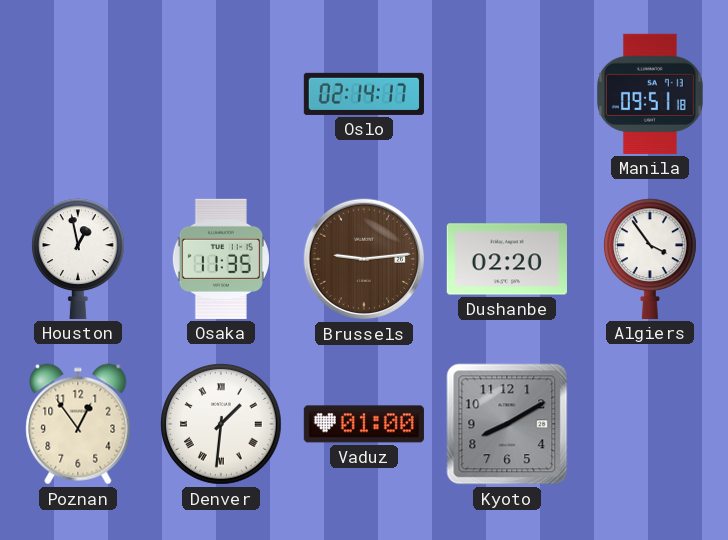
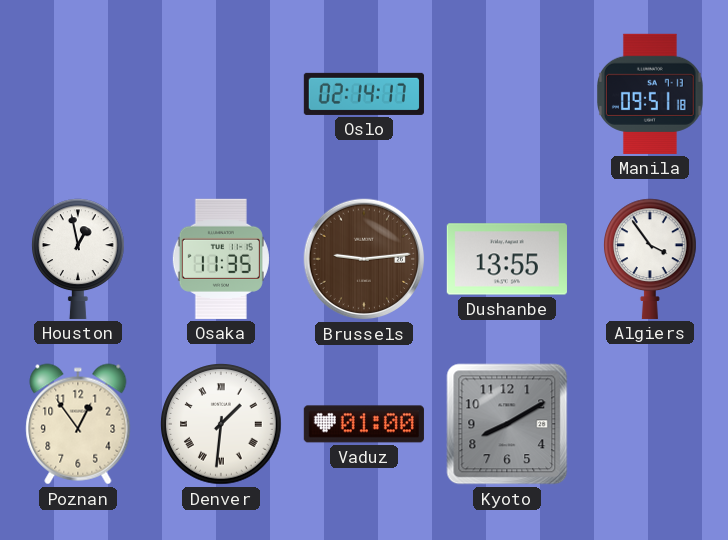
Dushanbe: 02:20 -> 13:55 (507, 259)
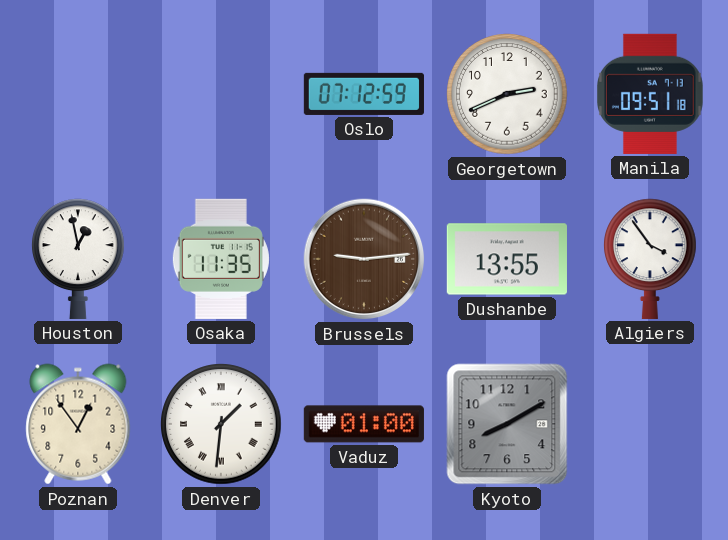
Oslo: 02:14 -> 07:12 (364, 94)
Georgetown: none -> 2:41 (507, 94)
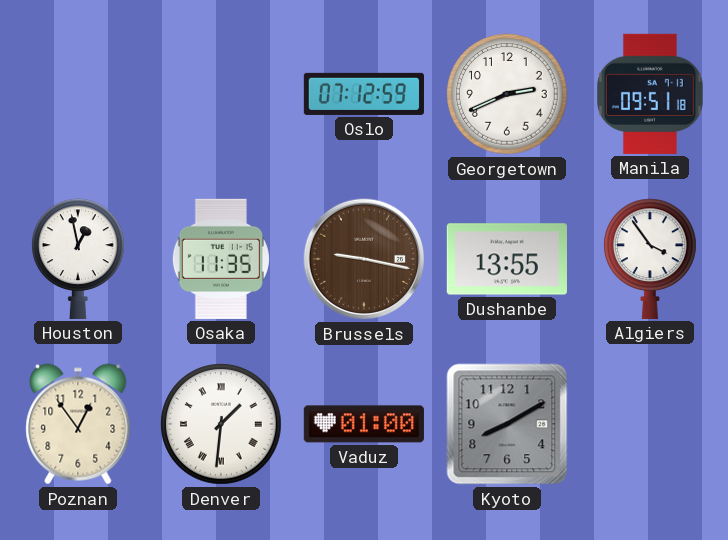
Brussels: 9:14 -> 9:17 (364, 259)
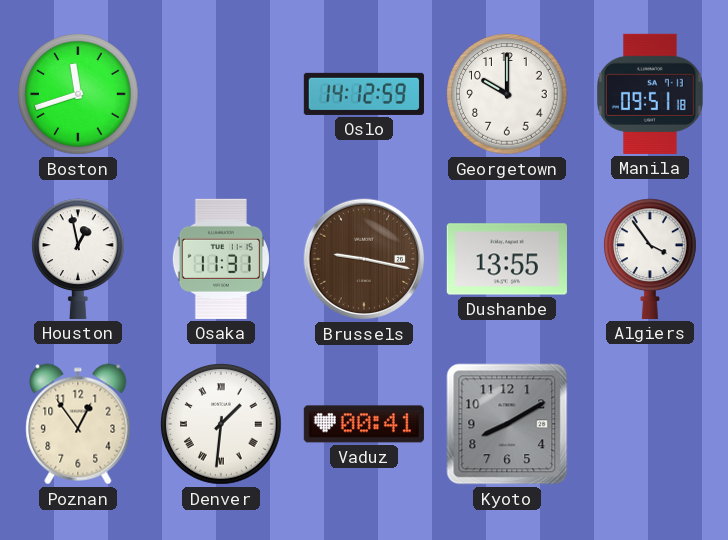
Boston: none -> 11:42 (78, 94)
Oslo: 07:12 -> 14:12 (364, 94)
Georgetown: 2:41 -> 10:00 (507, 94)
Osaka: 11:35 -> 11:31 (221, 259)
Vaduz: 01:00 -> 00:41 (364, 424)
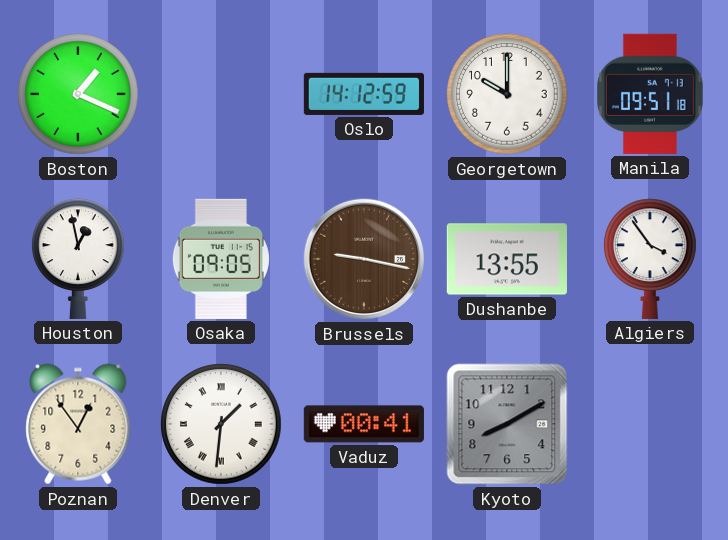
Boston: 11:42 -> 1:19 (78, 94)
Osaka: 11:31 -> 09:05 (221, 259)
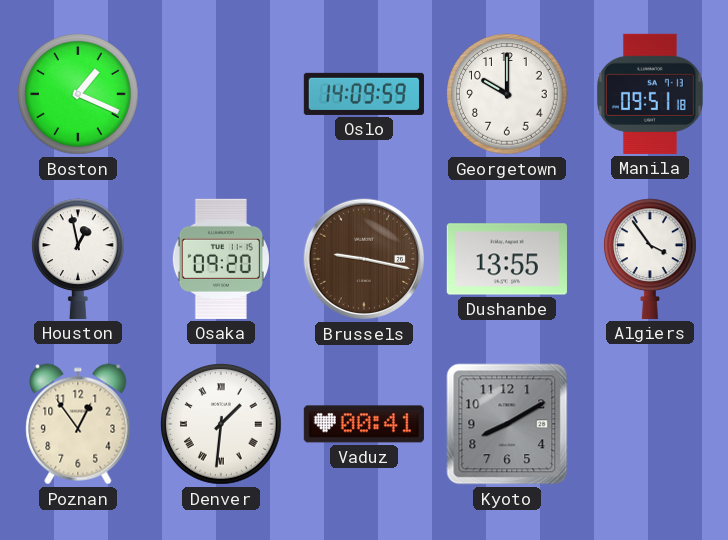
Oslo: 14:12 -> 14:09 (364, 94)
Osaka: 09:05 -> 09:20 (221, 259)
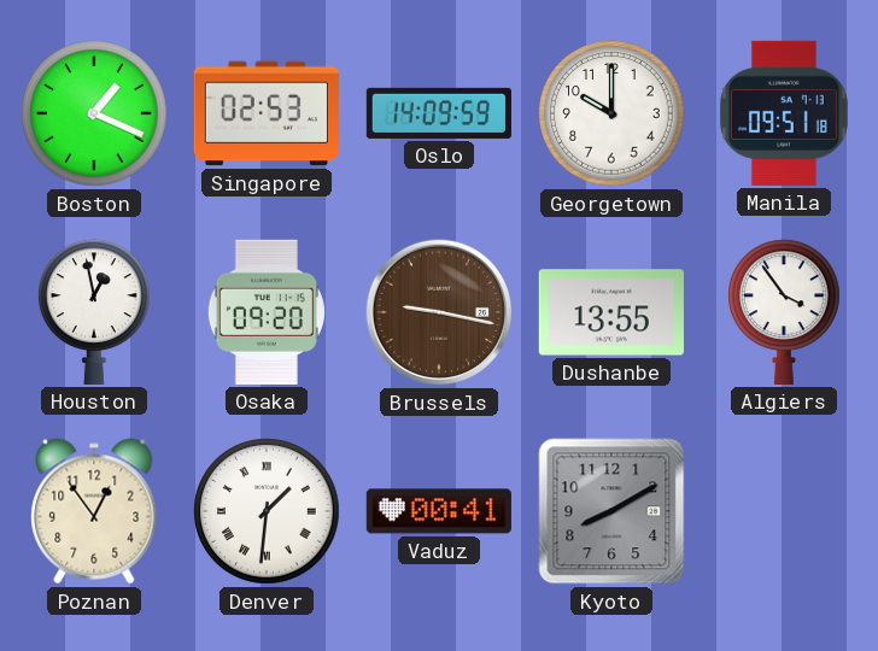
Singapore: none -> 02:53 (267, 113)
